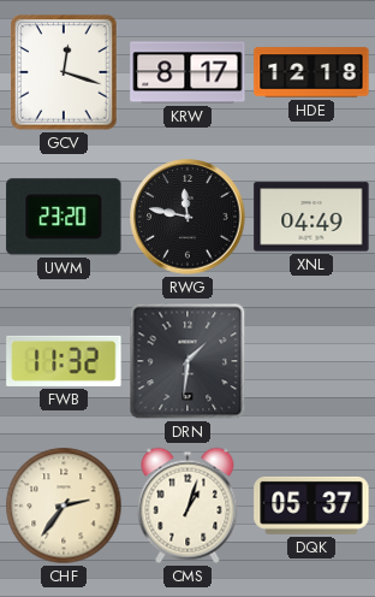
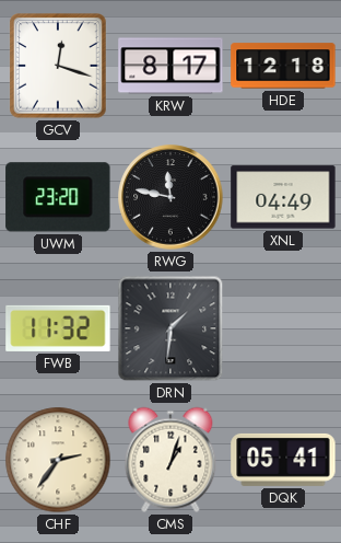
DQK: 05:37 -> 05:41 (283, 460)
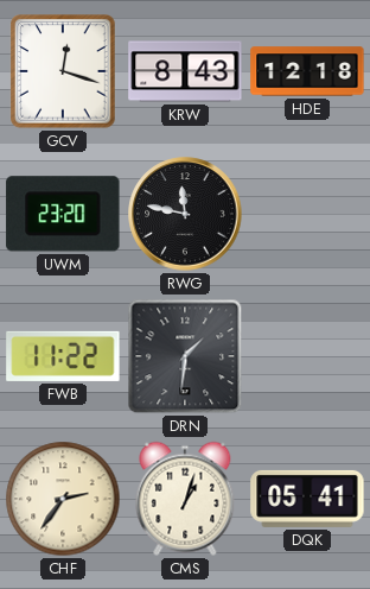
KRW: 8:17 -> 8:43 (185, 71)
XNL: 04:49 -> none (283, 197)
FWB: 11:32 -> 11:22 (63, 356)
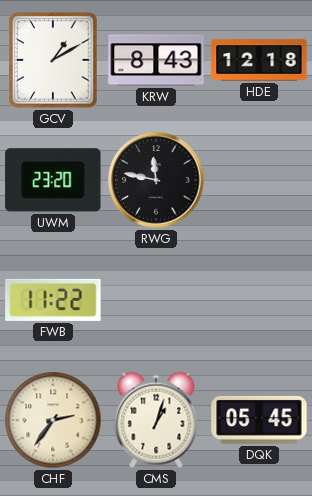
GCV: 12:18 -> 1:10 (53, 60)
DRN: 1:31 -> none (185, 356)
DQK: 05:41 -> 05:45 (259, 420)
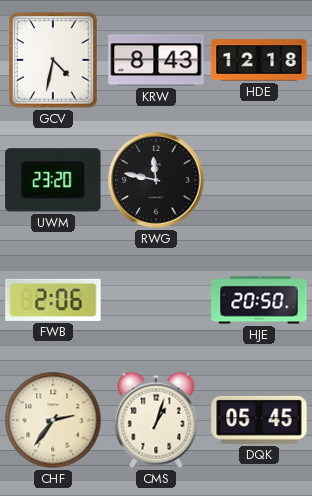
GCV: 1:10 -> 4:32 (53, 60)
FWB: 11:22 -> 2:06 (53, 300)
HJE: none -> 20:50 (259, 300)
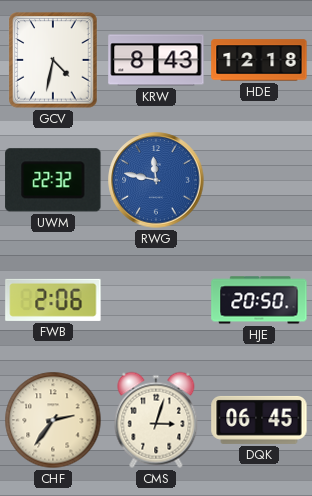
UWM: 23:20 -> 22:32 (53, 180)
RWG dial: black -> blue (156, 180)
CMS: 1:03 -> 3:03 (156, 420)
DQK: 05:45 -> 06:45 (259, 420)
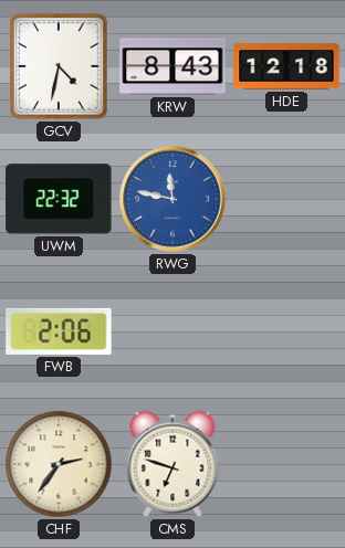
HJE: 20:50 -> none (259, 300)
CMS: 3:03 -> 6:48 (172, 464)
DQK: 06:45 -> none (259, 420)
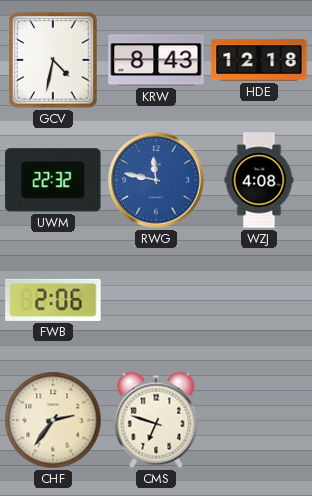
WZJ: none -> 4:08 (259, 180)
